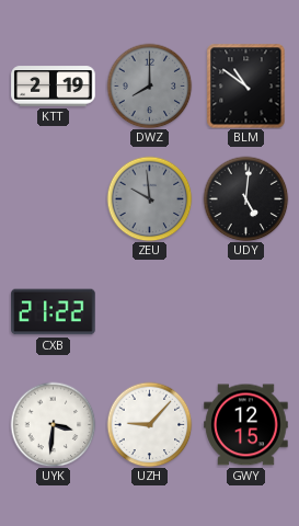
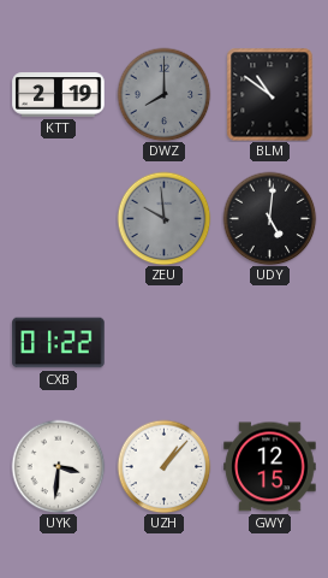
CXB: 21:22 -> 01:22 (59, 343)
UZH: 9:07 -> 1:07 (163, 466)
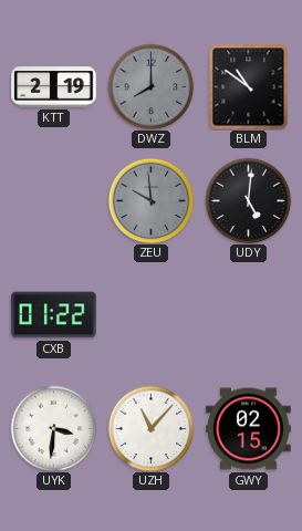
UZH: 1:07 -> 11:07 (150, 428)
GWY: 12:15 -> 02:15 (249, 429)
